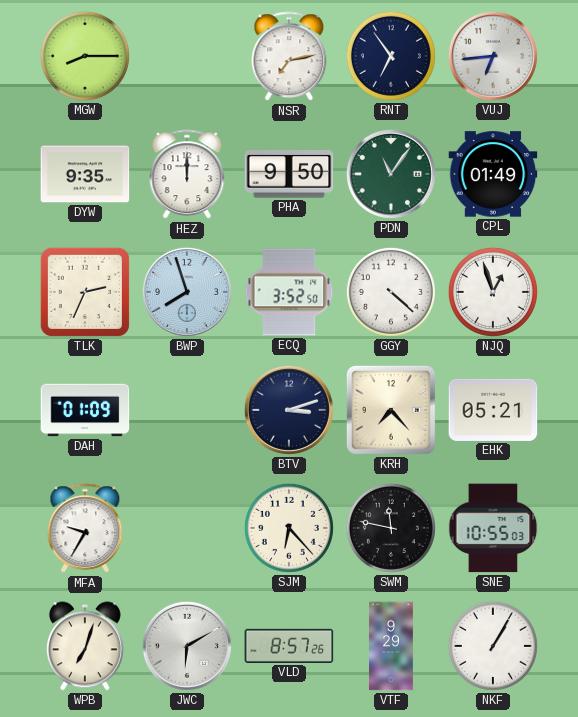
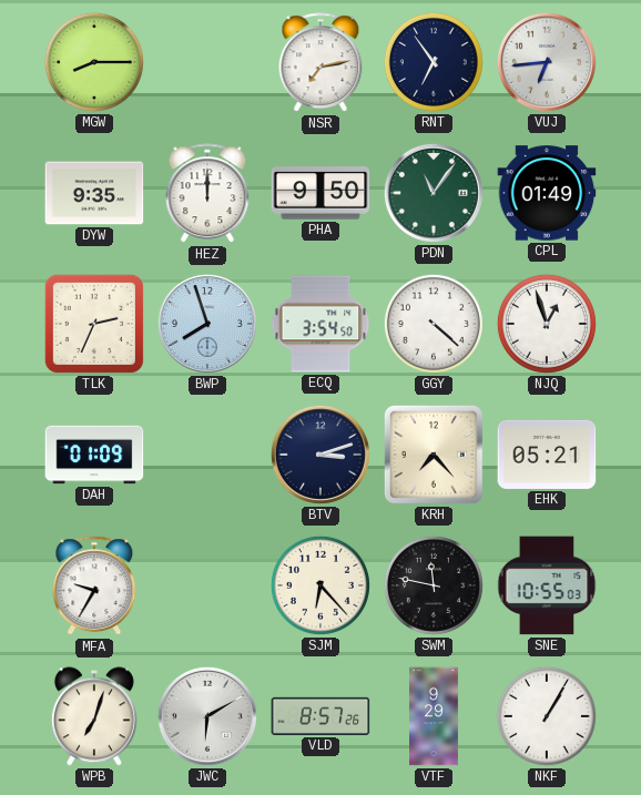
ECQ: 3:52 -> 3:54 (320, 324)
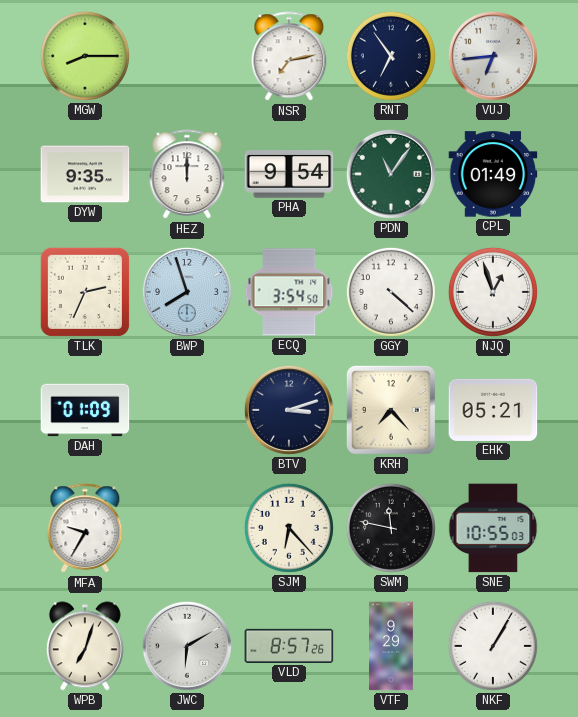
PHA: 9:50 -> 9:54 (289, 174)
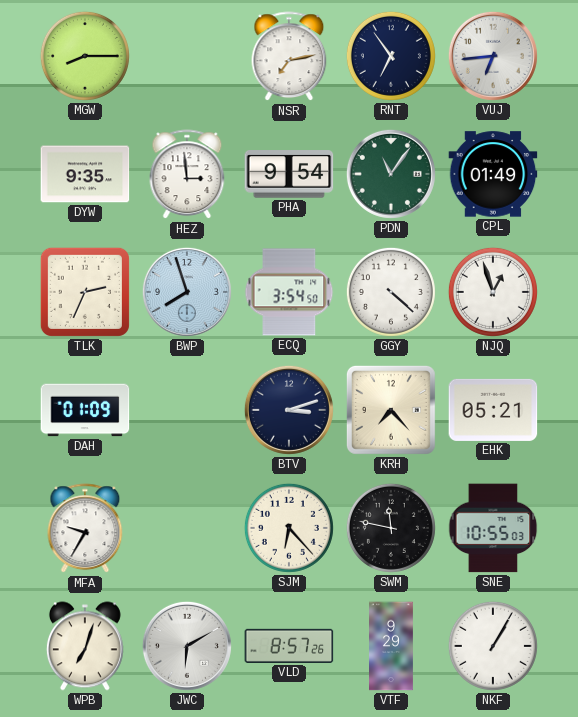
HEZ: 12:00 -> 2:59 (187, 175)
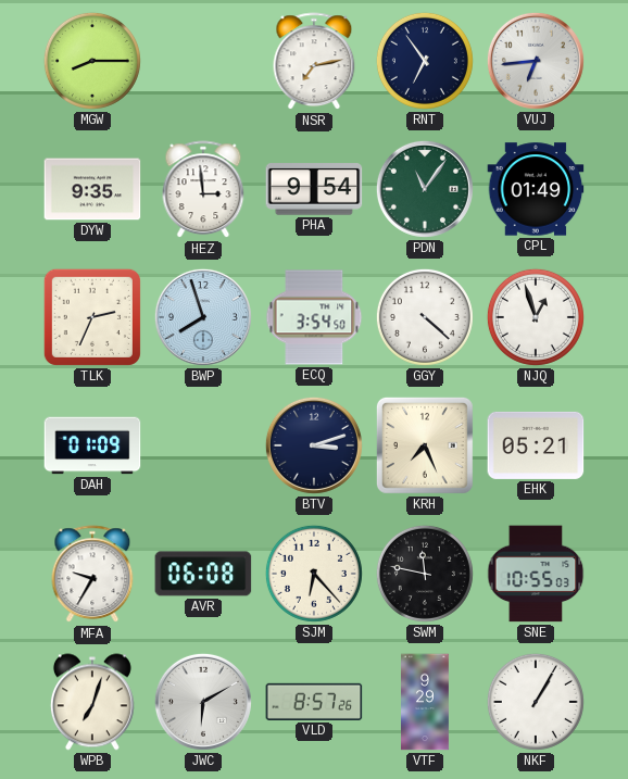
KRH: 7:23 -> 7:26 (425, 445)
AVR: none -> 06:08 (203, 574)
